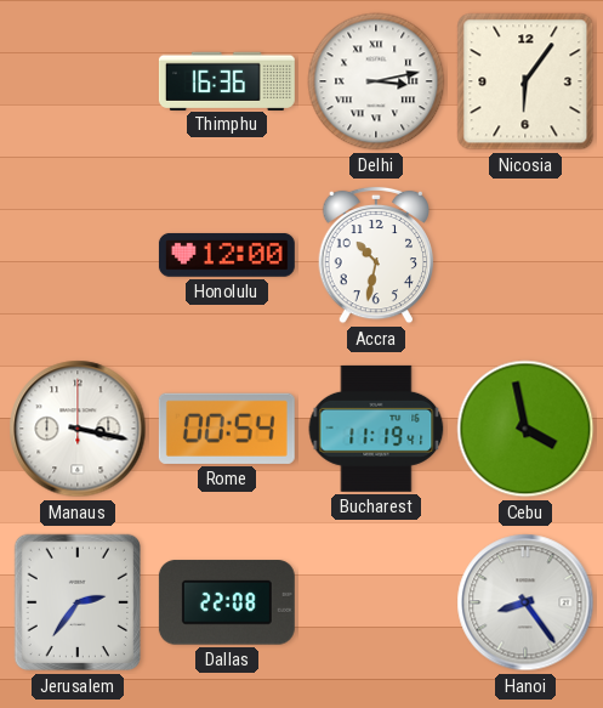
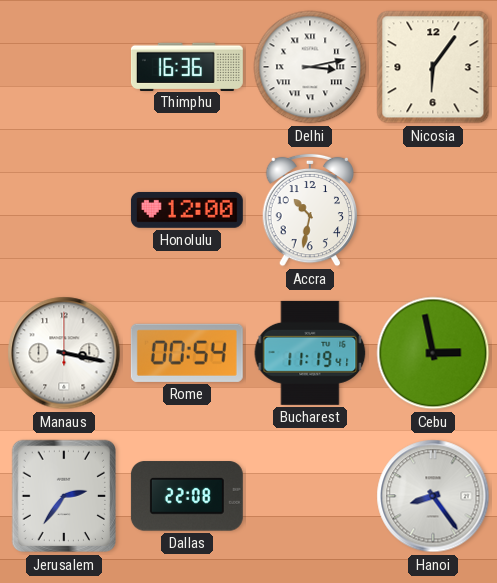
Cebu: 3:58 -> 2:58 (433, 353)
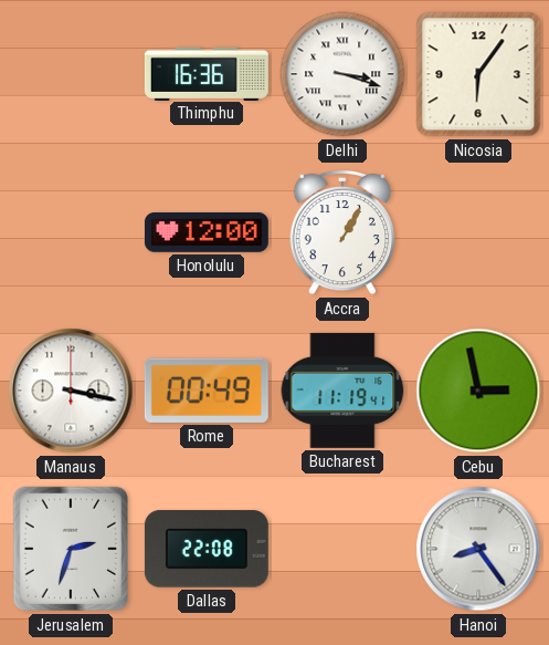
Delhi: 3:13 -> 3:18 (342, 74)
Accra: 10:32 -> 1:05 (342, 232)
Rome: 00:54 -> 00:49 (207, 391)
Jerusalem: 2:36 -> 2:33 (70, 549)
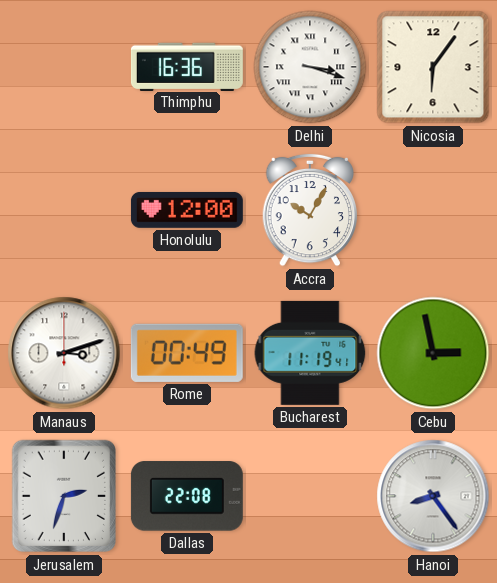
Accra: 1:05 -> 10:05 (310, 210)
Manaus: 3:17 -> 3:12 (64, 353)
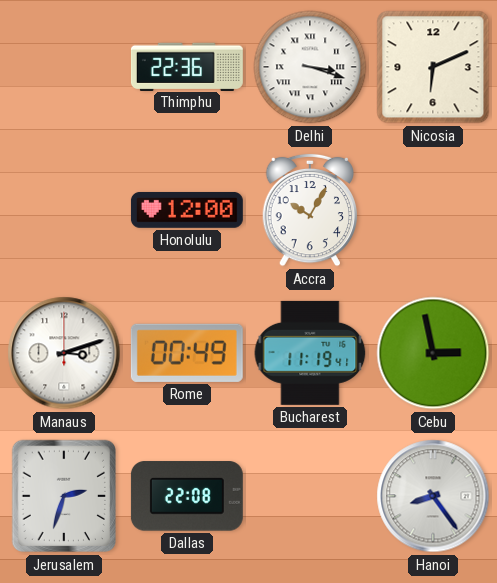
Thimphu: 16:36 -> 22:36 (187, 66)
Nicosia: 6:06 -> 6:11 (433, 67)
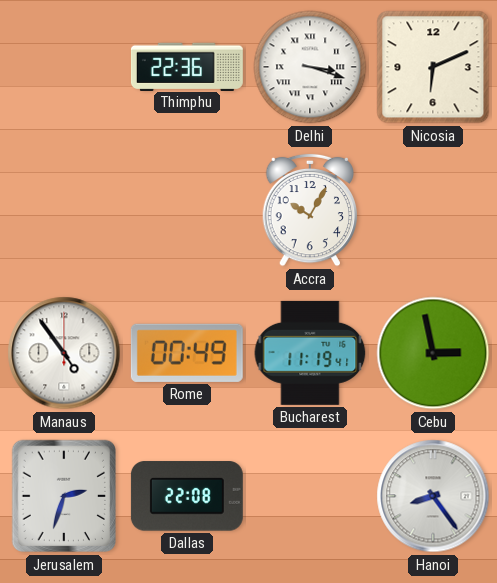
Honolulu: 12:00 -> none (187, 210)
Manaus: 3:12 -> 4:54 (64, 353)
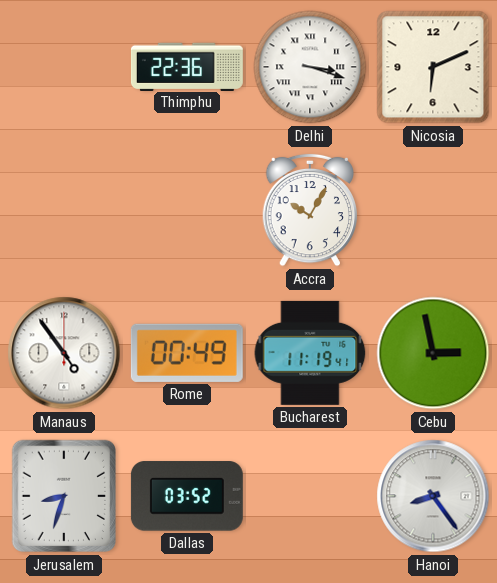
Jerusalem: 2:33 -> 8:33 (63, 496)
Dallas: 22:08 -> 03:52 (187, 496)
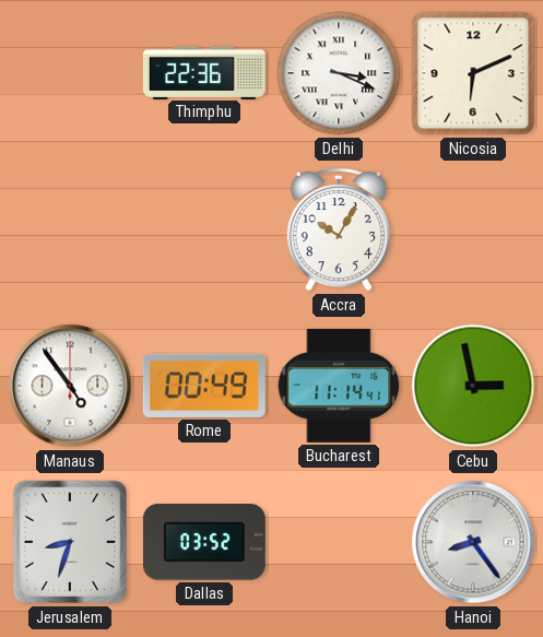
Delhi: 3:18 -> 3:19 (339, 73)
Bucharest: 11:19 -> 11:14 (339, 386)
